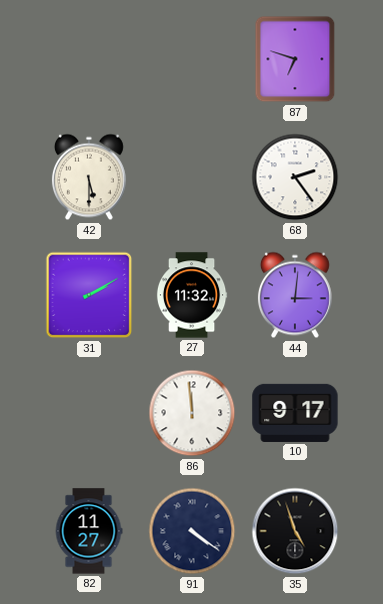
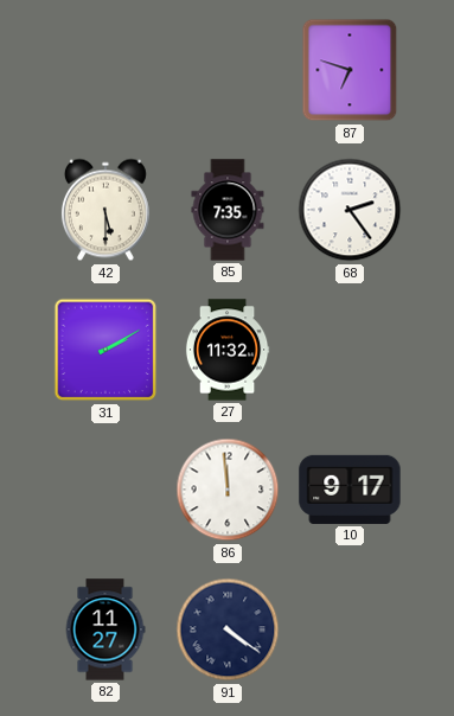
85: none -> 7:35 (228, 210)
44: 3:01 -> none (295, 295)
35: 4:57 -> none (295, 531)
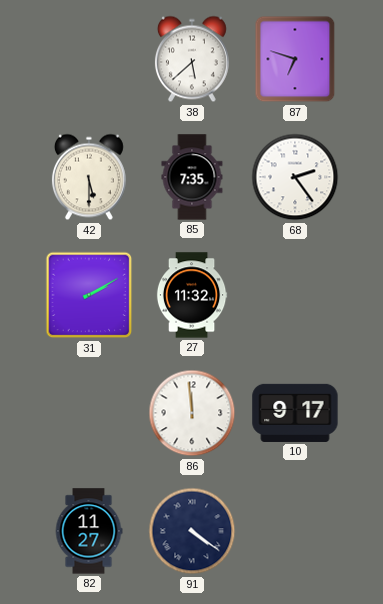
38: none -> 5:38 (192, 59)
